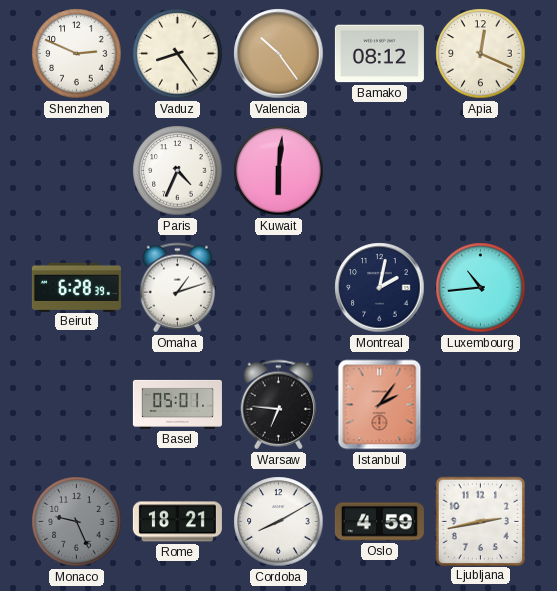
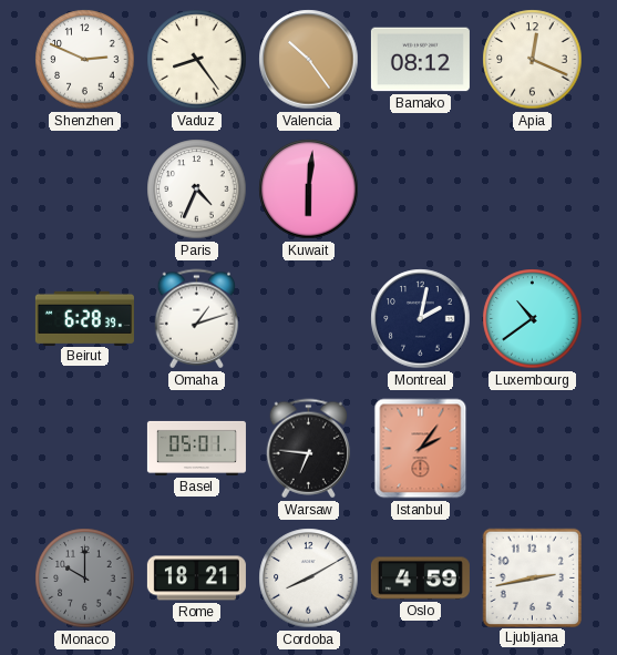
Luxembourg: 10:44 -> 10:39 (533, 319)
Monaco: 9:26 -> 10:00 (85, 579)
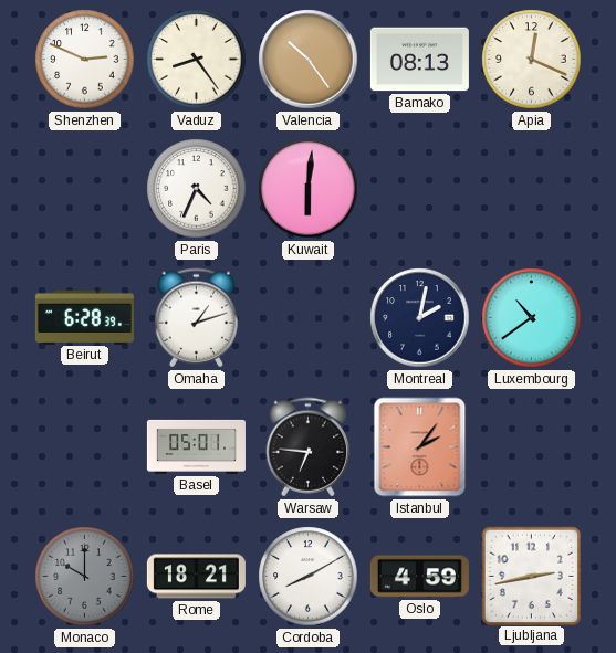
Bamako: 08:12 -> 08:13 (419, 60)
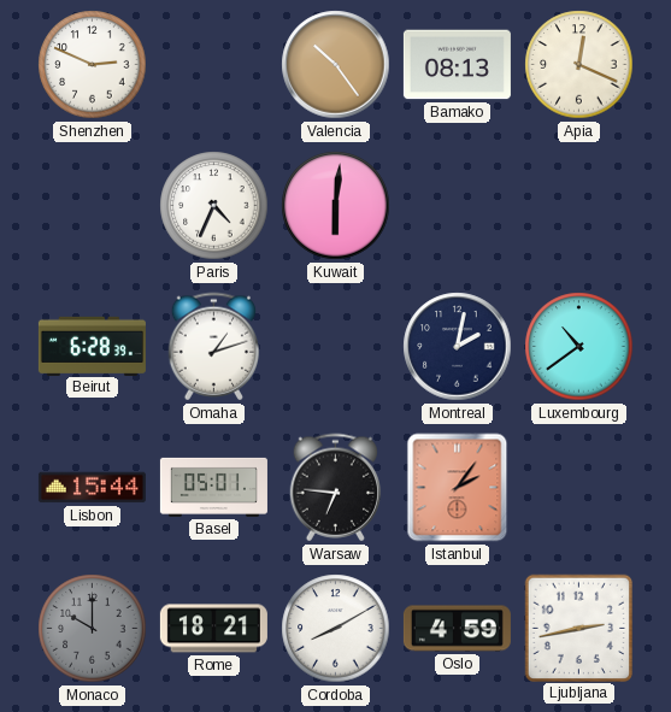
Vaduz: 8:24 -> none (197, 60)
Lisbon: none -> 15:44 (92, 488)
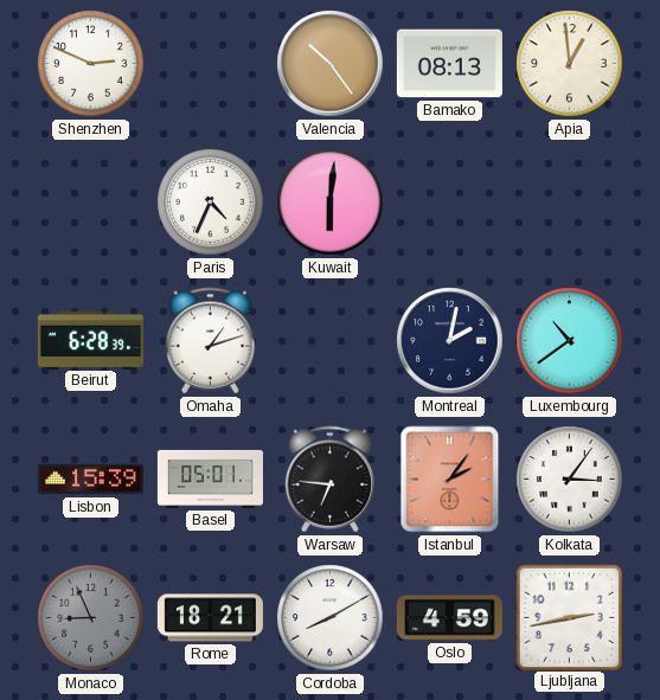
Apia: 12:19 -> 12:59 (570, 64)
Lisbon: 15:44 -> 15:39 (90, 480)
Kolkata: none -> 3:06 (570, 480)
Monaco: 10:00 -> 8:56 (91, 618)
